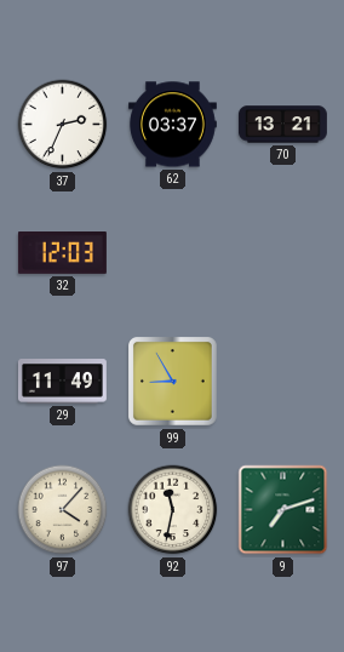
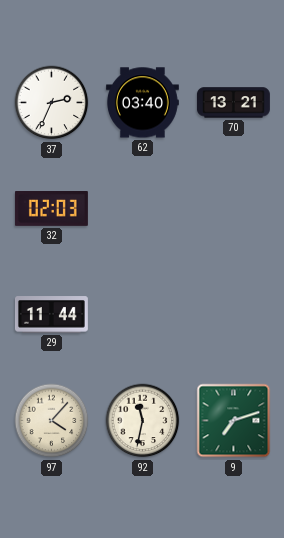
62: 03:37 -> 03:40 (142, 103)
32: 12:03 -> 02:03 (51, 209)
29: 11:49 -> 11:44 (51, 315)
99: 8:55 -> none (173, 382)
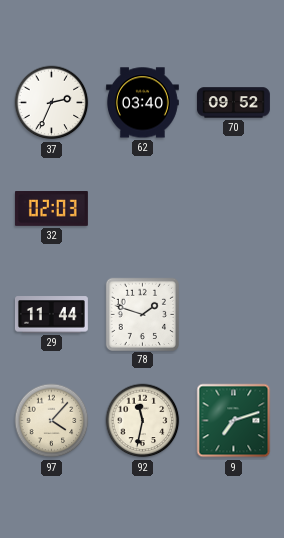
70: 13:21 -> 09:52 (233, 103)
78: none -> 1:48 (142, 314)
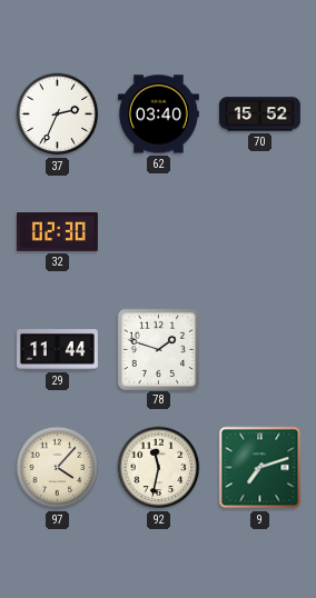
70: 09:52 -> 15:52 (259, 114)
32: 02:03 -> 02:30 (57, 232)
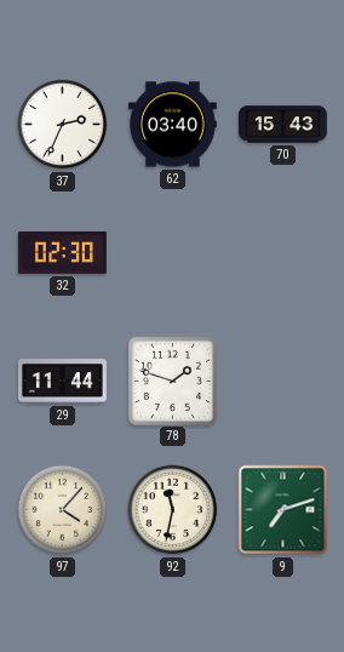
70: 15:52 -> 15:43 (282, 125)
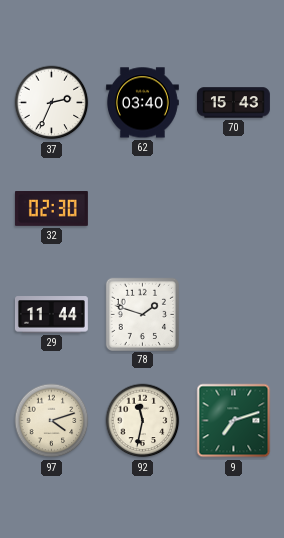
97: 4:07 -> 4:12 (52, 421)
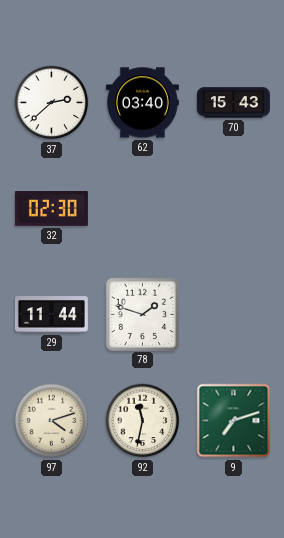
37: 2:34 -> 2:38 (52, 103)
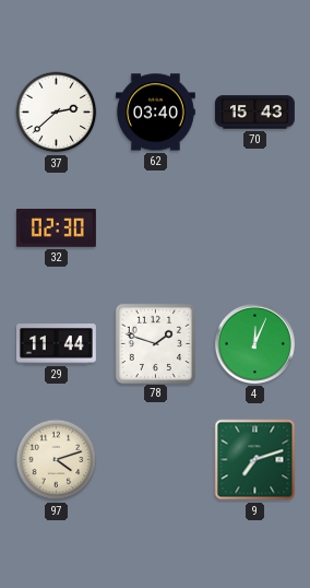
4: none -> 12:04 (254, 343)
92: 11:32 -> none (143, 421)
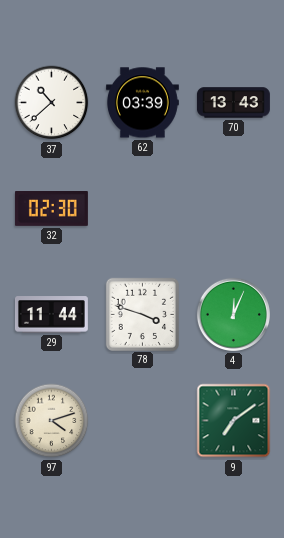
37: 2:38 -> 10:38 (52, 103)
62: 03:40 -> 03:39 (142, 103)
70: 15:43 -> 13:43 (233, 103)
78: 1:48 -> 3:48 (142, 314)
9: 7:12 -> 7:09 (234, 421)
